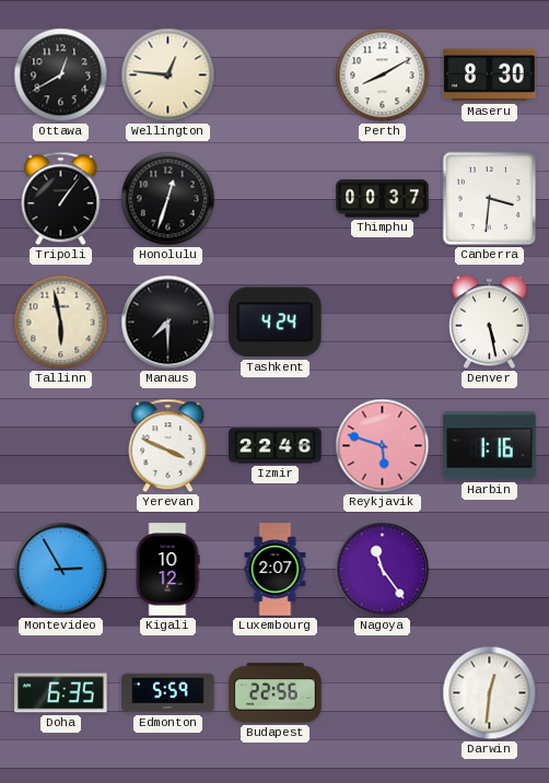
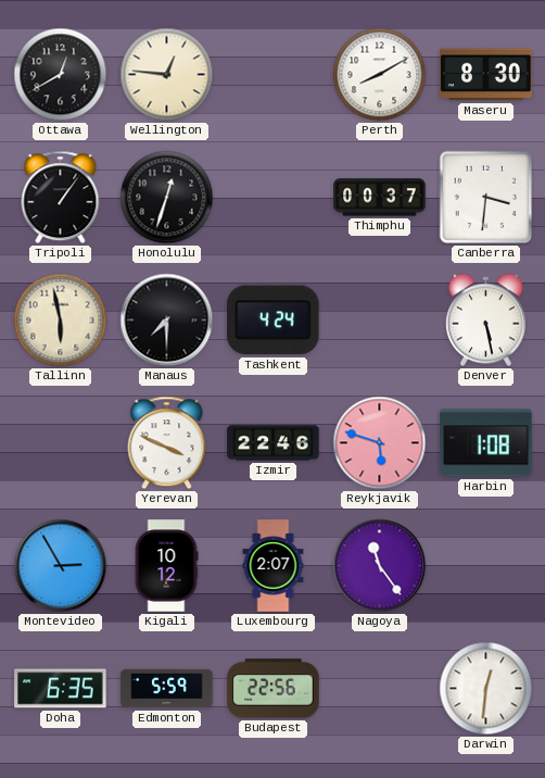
Harbin: 1:16 -> 1:08 (486, 443)
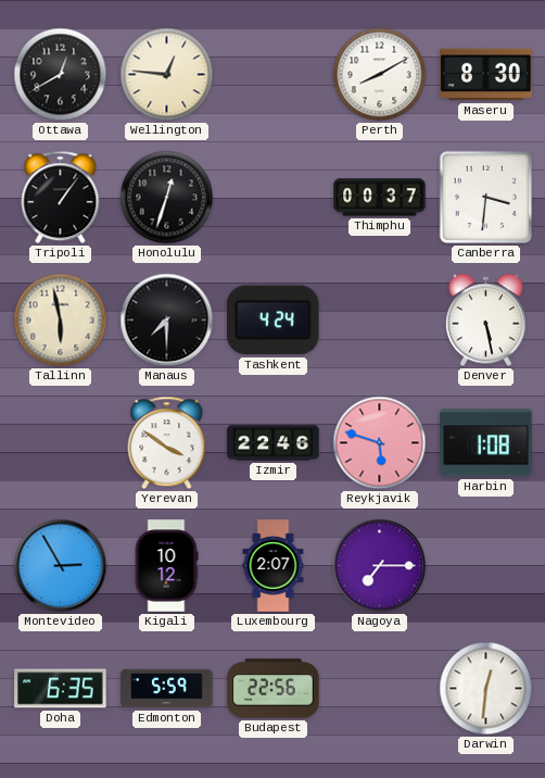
Yerevan: 3:49 -> 3:51 (167, 443)
Nagoya: 11:24 -> 7:15 (380, 566)
